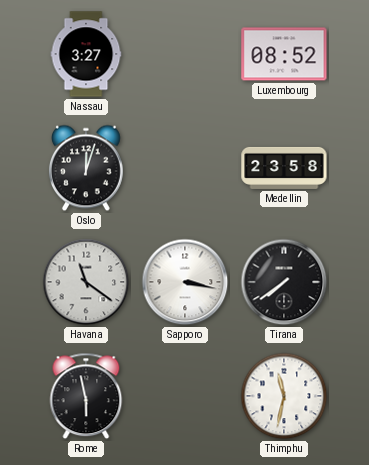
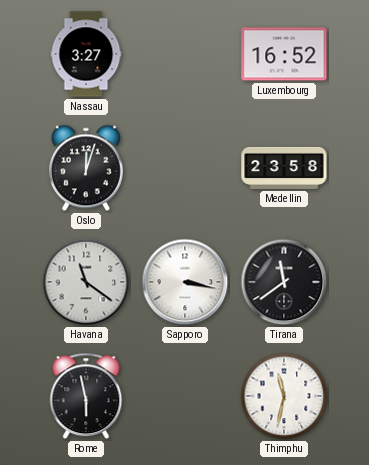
Luxembourg: 08:52 -> 16:52 (284, 54)
Tirana: 7:39 -> 11:39 (284, 282)
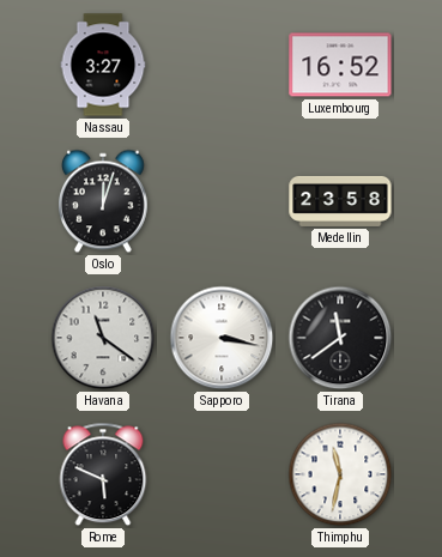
Rome: 5:58 -> 5:49 (103, 474)
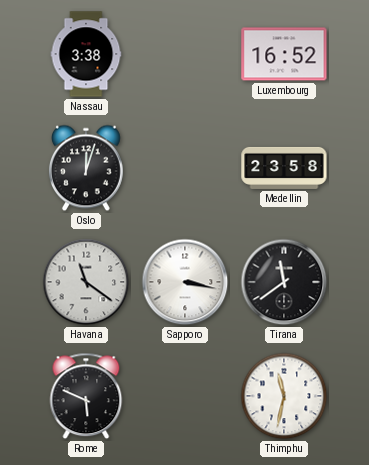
Nassau: 3:27 -> 3:38 (86, 54)
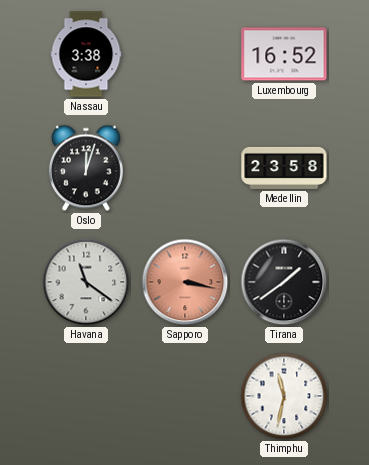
Sapporo dial: white -> salmon (185, 282)
Tirana: 11:39 -> 1:39 (284, 282)
Rome: 5:49 -> none (86, 396)
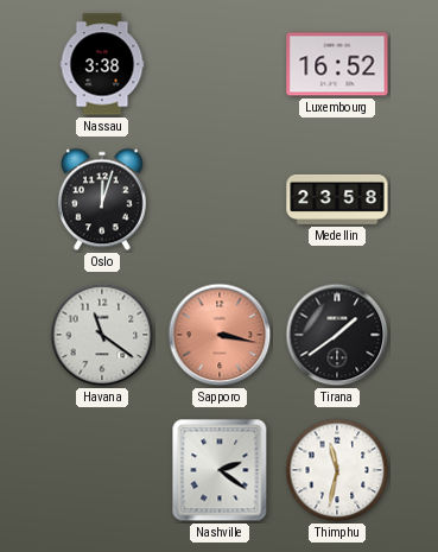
Nashville: none -> 2:21 (220, 470)
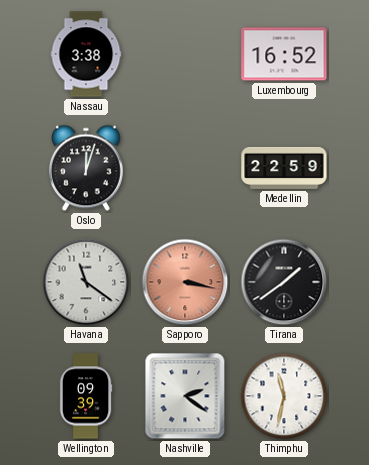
Medellin: 23:58 -> 22:59 (284, 168)
Wellington: none -> 09:39 (86, 396)
